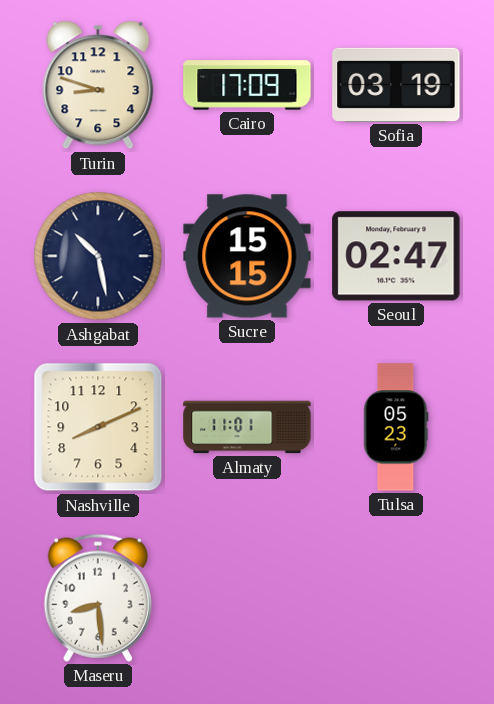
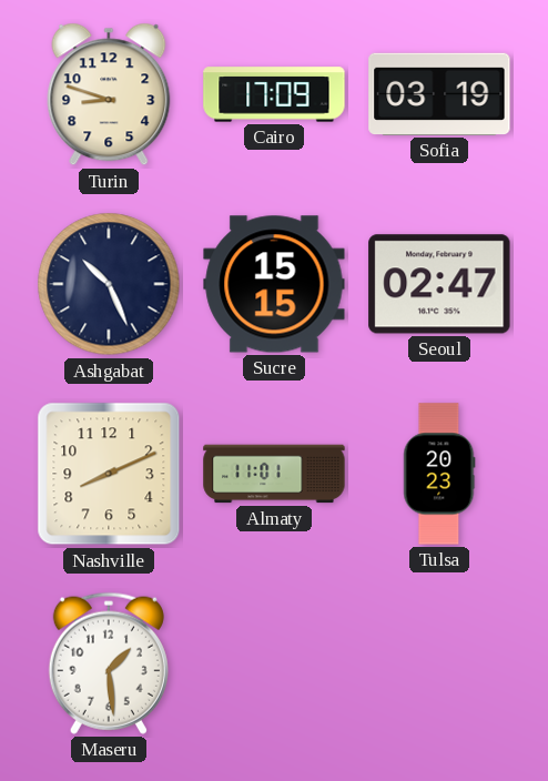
Ashgabat: 10:28 -> 10:26 (109, 284)
Tulsa: 05:23 -> 20:23 (439, 474)
Maseru: 8:29 -> 1:29 (109, 663)
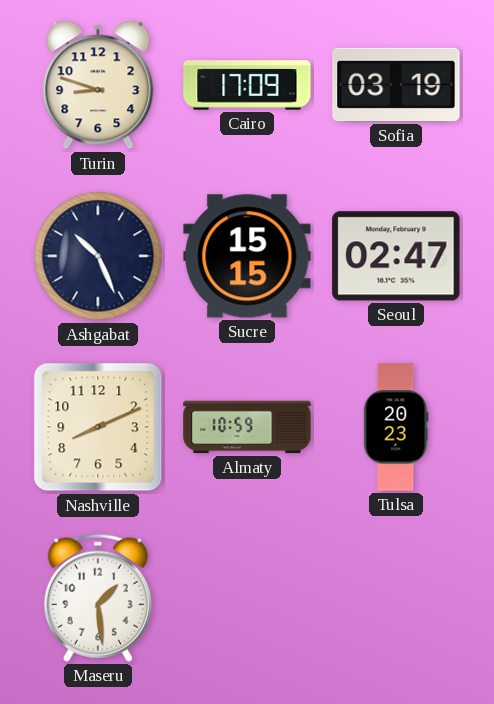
Almaty: 11:01 -> 10:59 (247, 427)
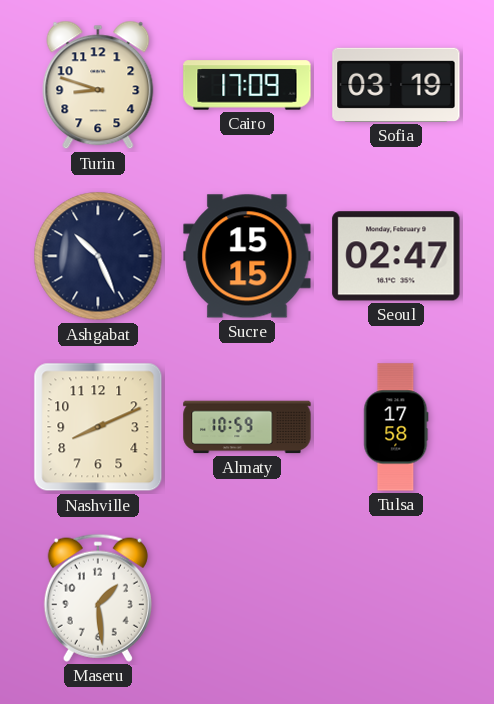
Tulsa: 20:23 -> 17:58 (396, 427)
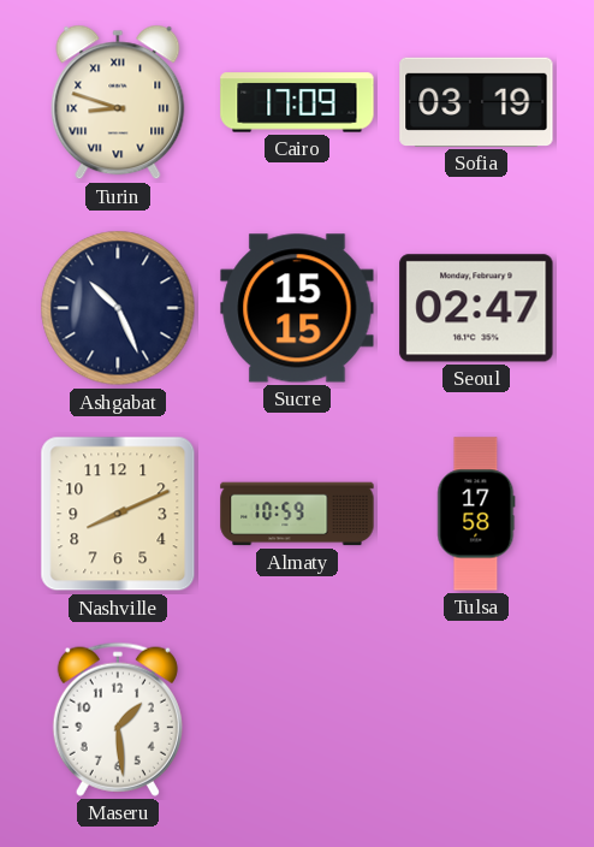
Turin numerals: Arabic -> Roman (118, 102)
